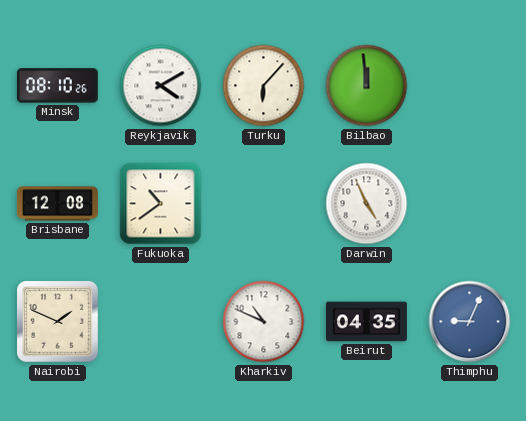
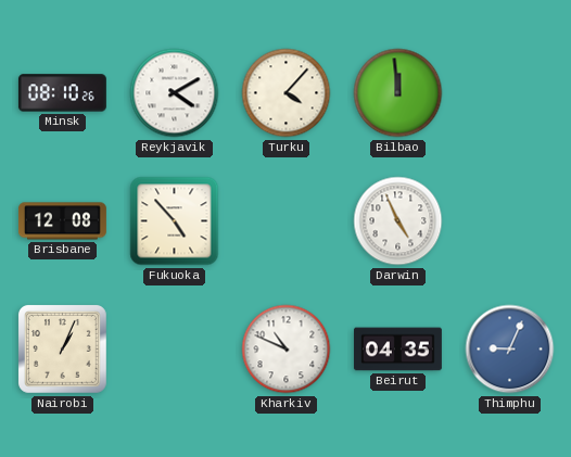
Turku: 6:07 -> 4:07 (287, 93)
Fukuoka: 10:39 -> 4:53 (175, 221)
Nairobi: 1:49 -> 1:04 (63, 350)
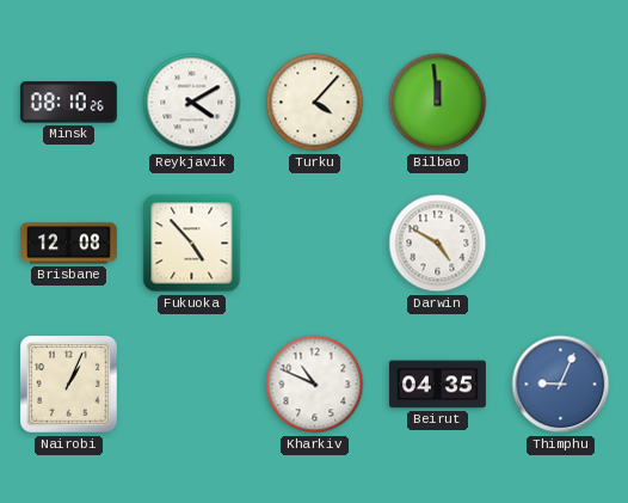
Darwin: 4:56 -> 4:50 (438, 244)
